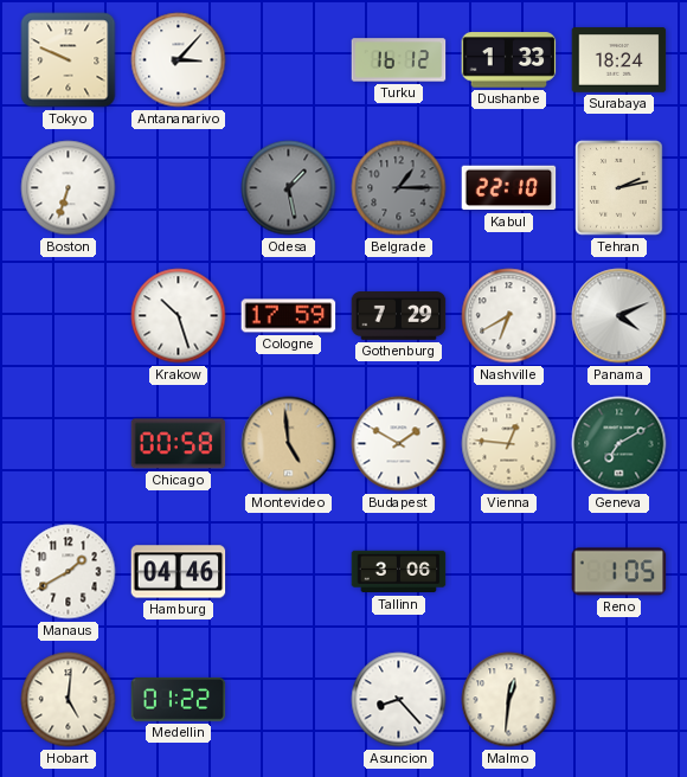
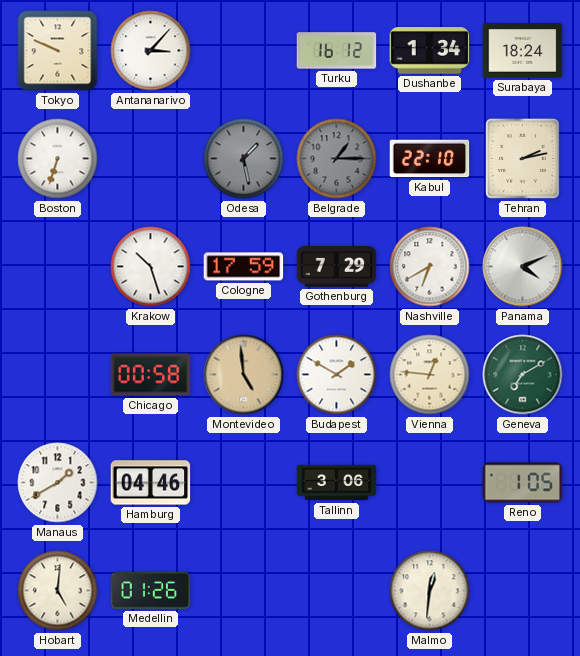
Dushanbe: 1:33 -> 1:34 (430, 51)
Medellin: 01:22 -> 01:26 (151, 590)
Asuncion: 8:23 -> none (399, 700)
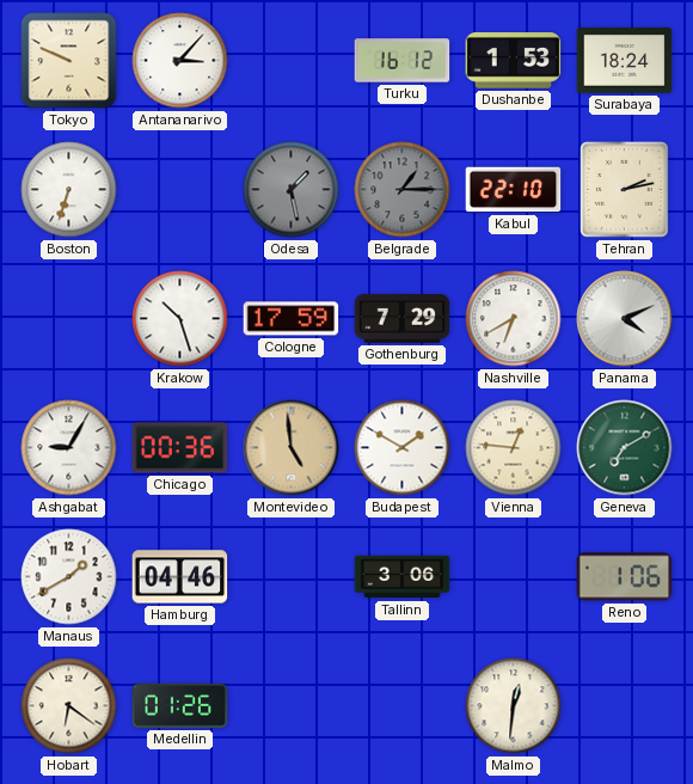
Dushanbe: 1:34 -> 1:53 (514, 61)
Ashgabat: none -> 9:05 (69, 448)
Chicago: 00:58 -> 00:36 (180, 448)
Reno: 1:05 -> 1:06 (625, 577)
Hobart: 5:01 -> 6:21 (69, 706)
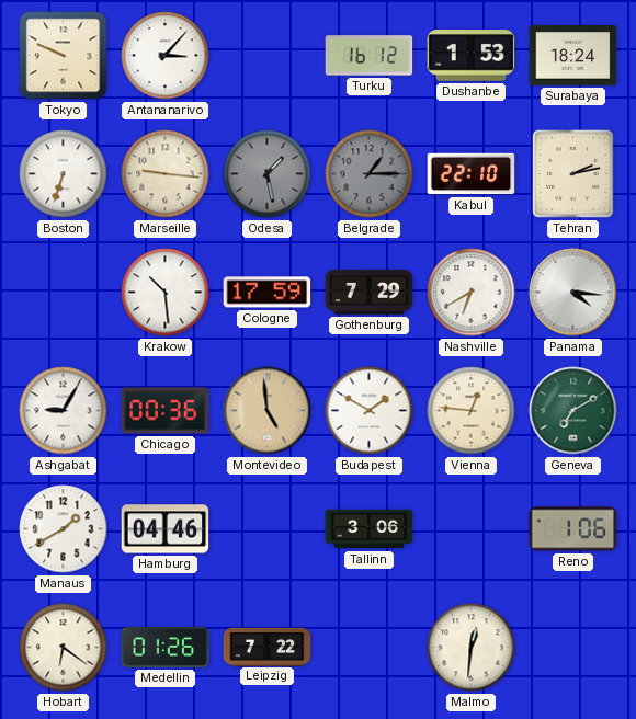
Marseille: none -> 9:16 (166, 174)
Krakow: 10:27 -> 10:29 (166, 293)
Panama: 4:11 -> 4:16 (573, 293)
Leipzig: none -> 7:22 (268, 647)
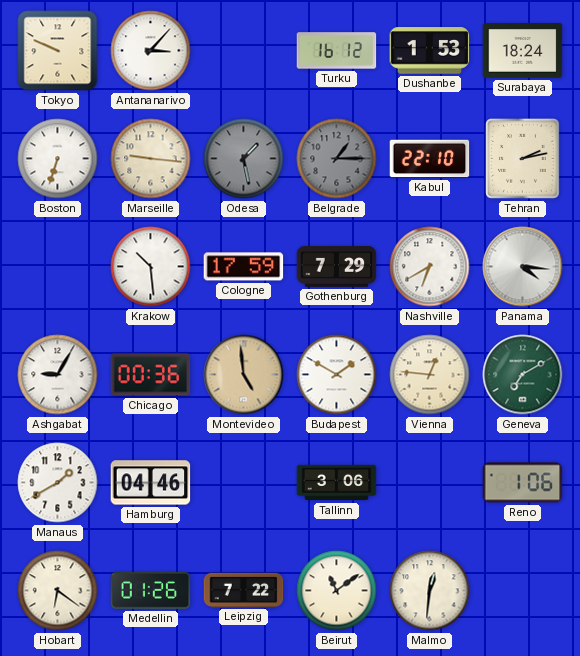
Beirut: none -> 11:09 (337, 591)
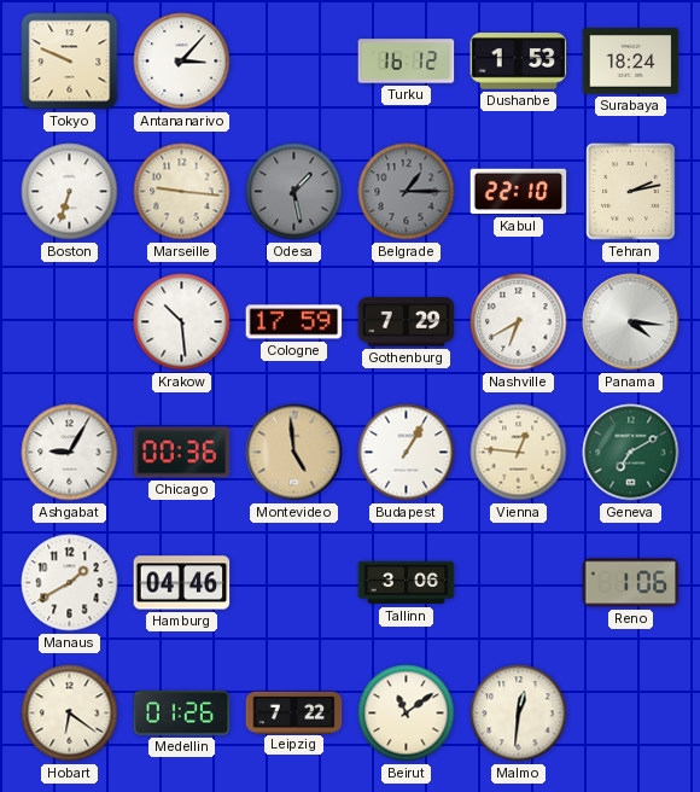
Budapest: 1:50 -> 1:05 (407, 453)
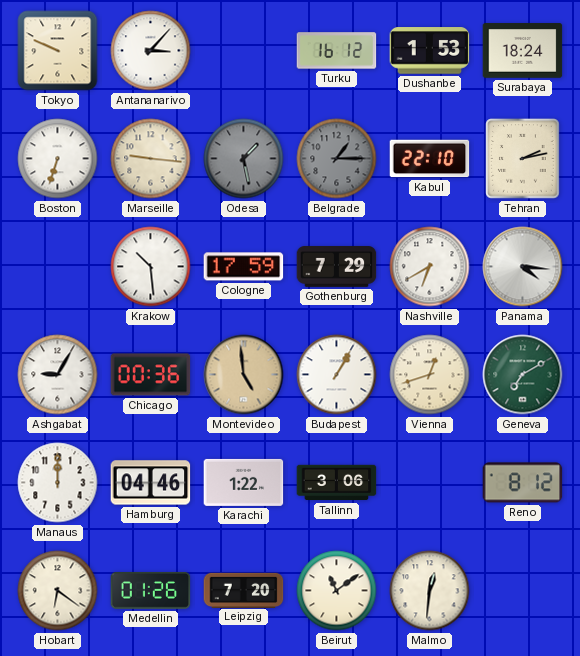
Vienna: 12:46 -> 12:42 (430, 375)
Manaus: 1:40 -> 12:00 (58, 483)
Karachi: none -> 1:22 (244, 482)
Reno: 1:06 -> 8:12 (523, 483)
Leipzig: 7:22 -> 7:20 (244, 590)
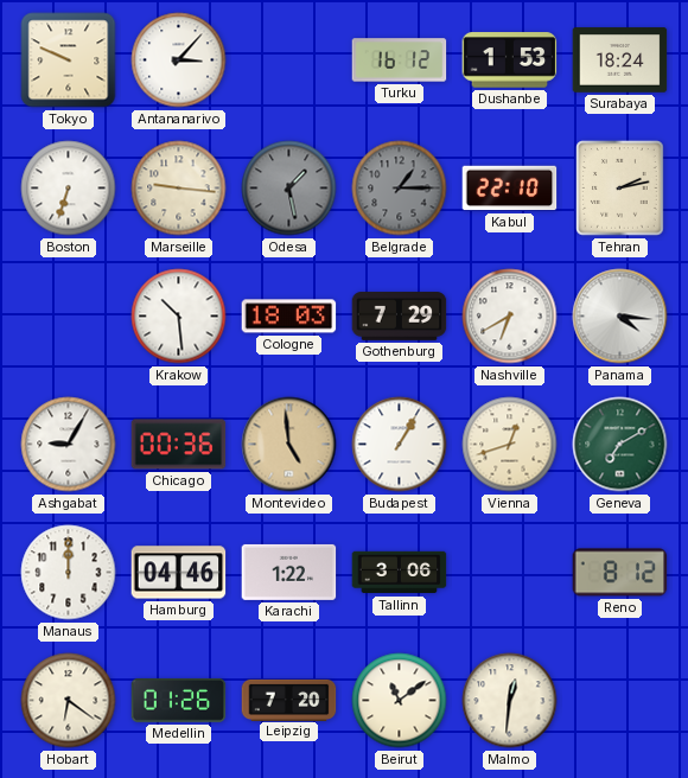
Cologne: 17:59 -> 18:03 (289, 317)
